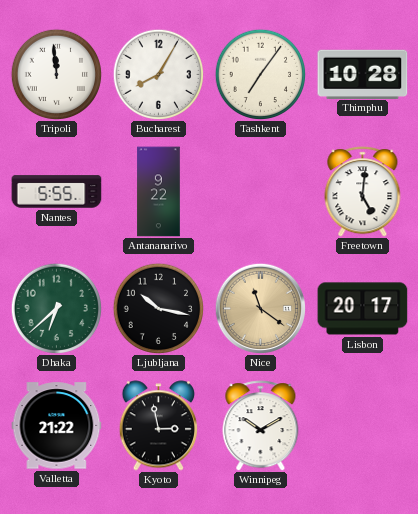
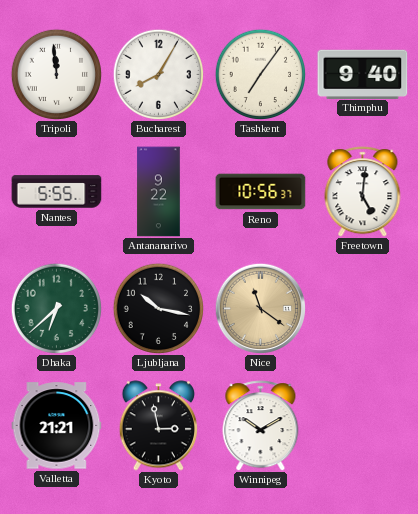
Thimphu: 10:28 -> 9:40 (363, 74)
Reno: none -> 10:56 (261, 192)
Lisbon: 20:17 -> none (363, 309)
Valletta: 21:22 -> 21:21 (57, 426)
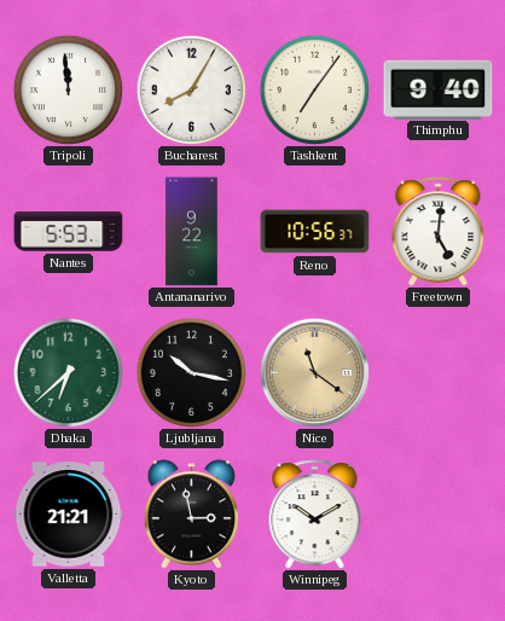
Nantes: 5:55 -> 5:53 (69, 232)
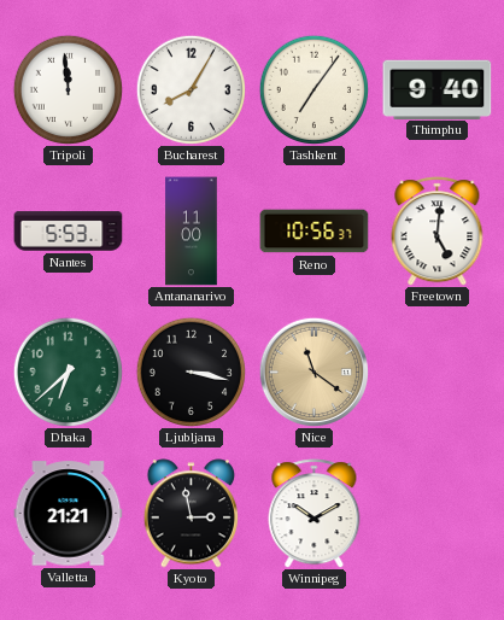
Antananarivo: 9:22 -> 11:00 (192, 232)
Ljubljana: 10:17 -> 3:17 (191, 372)
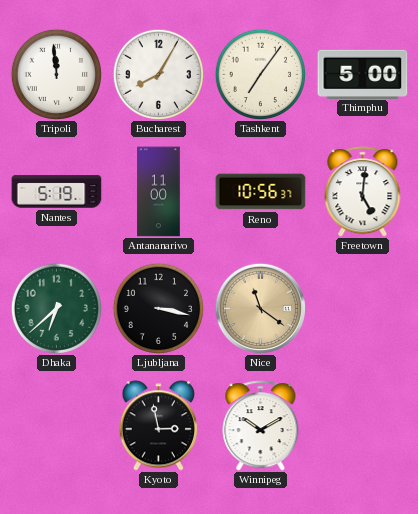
Thimphu: 9:40 -> 5:00 (363, 74)
Nantes: 5:53 -> 5:19 (57, 192)
Valletta: 21:21 -> none (69, 514)
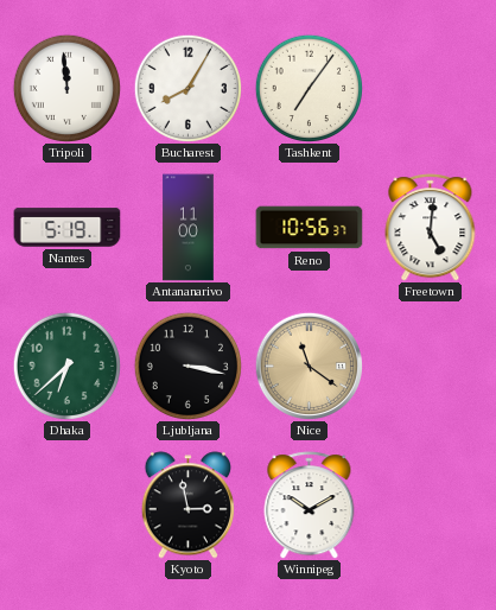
Thimphu: 5:00 -> none (363, 74)
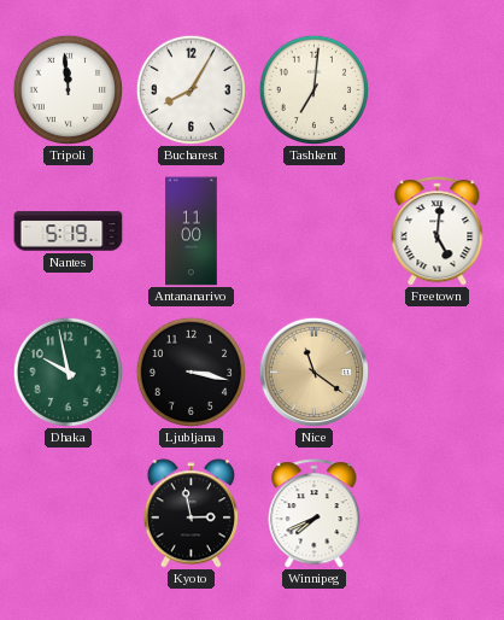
Tashkent: 7:06 -> 7:01 (313, 89)
Reno: 10:56 -> none (310, 228)
Dhaka: 6:38 -> 9:58 (68, 372)
Winnipeg: 10:10 -> 7:41 (315, 514)
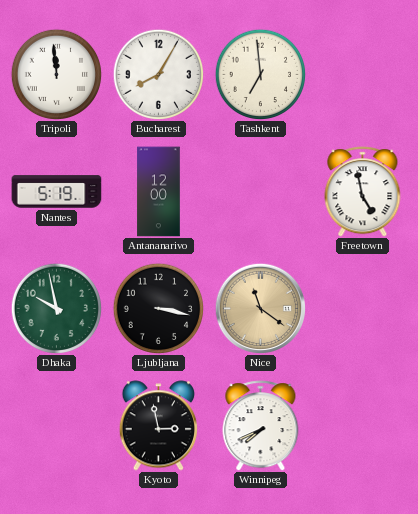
Tashkent: 7:01 -> 6:59 (260, 74)
Antananarivo: 11:00 -> 12:00 (159, 192)
Freetown: 5:01 -> 4:58 (363, 192)
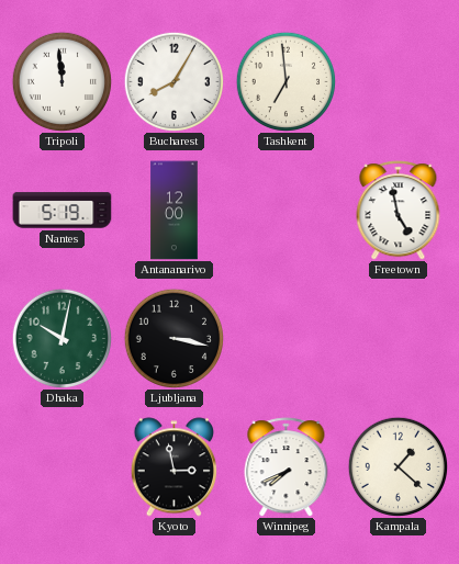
Dhaka: 9:58 -> 10:02 (61, 338)
Nice: 11:21 -> none (260, 308)
Kampala: none -> 1:22 (398, 466)
